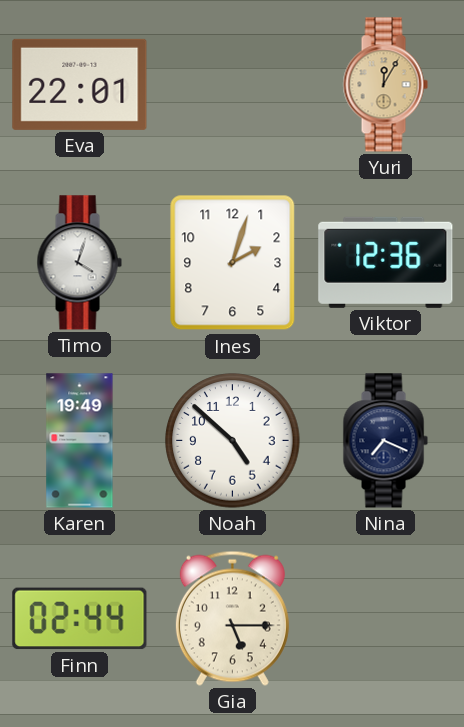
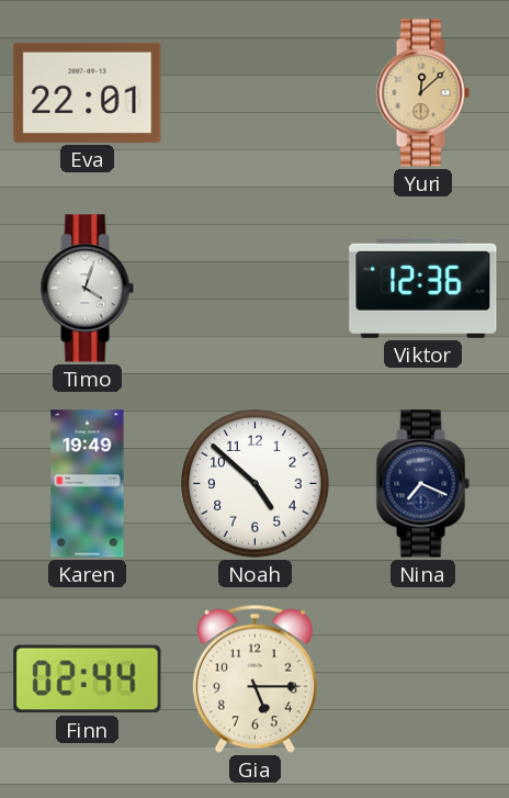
Yuri: 12:05 -> 12:08 (422, 93)
Ines: 2:03 -> none (233, 263)
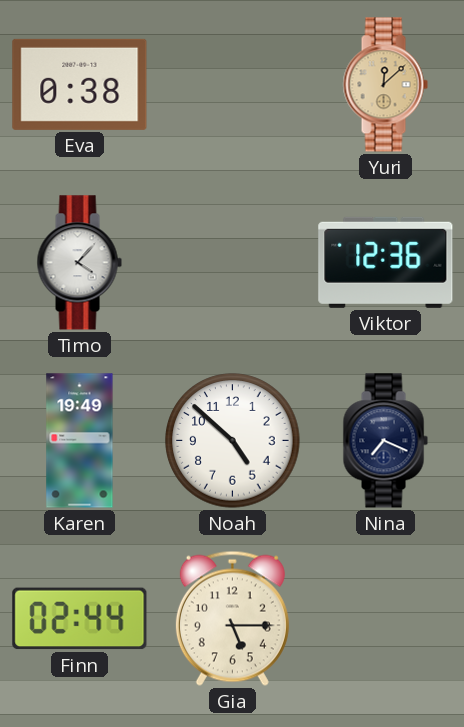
Eva: 22:01 -> 0:38 (80, 84)
Timo: 4:03 -> 4:07 (79, 263)
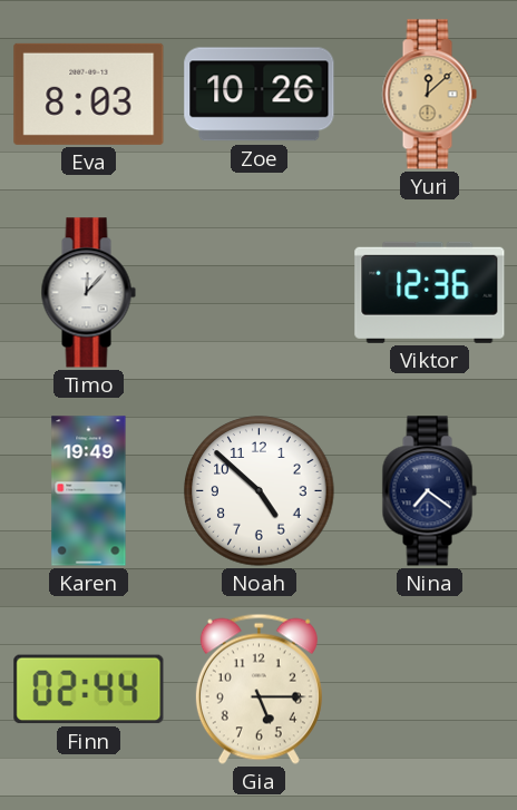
Eva: 0:38 -> 8:03 (89, 94)
Zoe: none -> 10:26 (260, 95)
Timo: 4:07 -> 12:07 (88, 293)
Nina: 7:19 -> 7:21 (429, 491)
